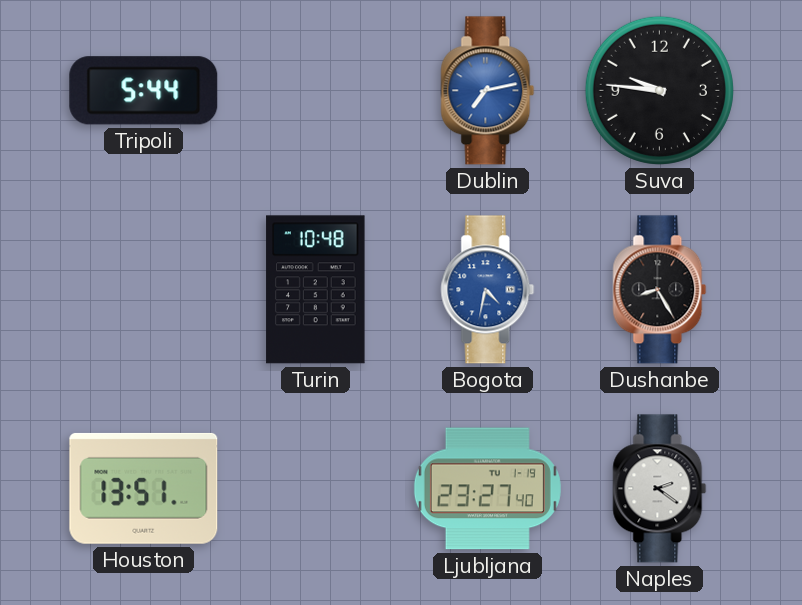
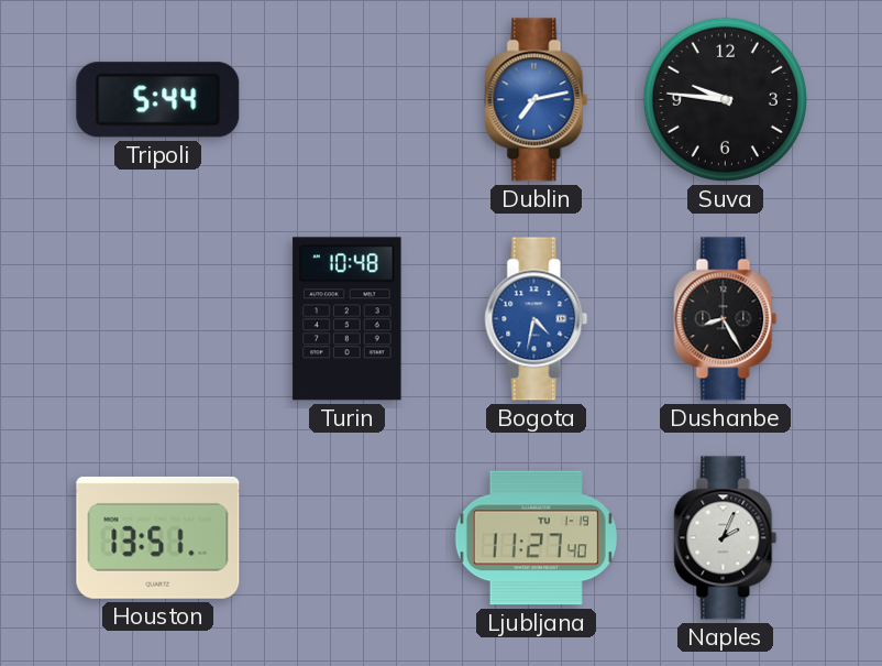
Ljubljana: 23:27 -> 11:27 (536, 538)
Naples: 2:21 -> 2:04 (726, 538)
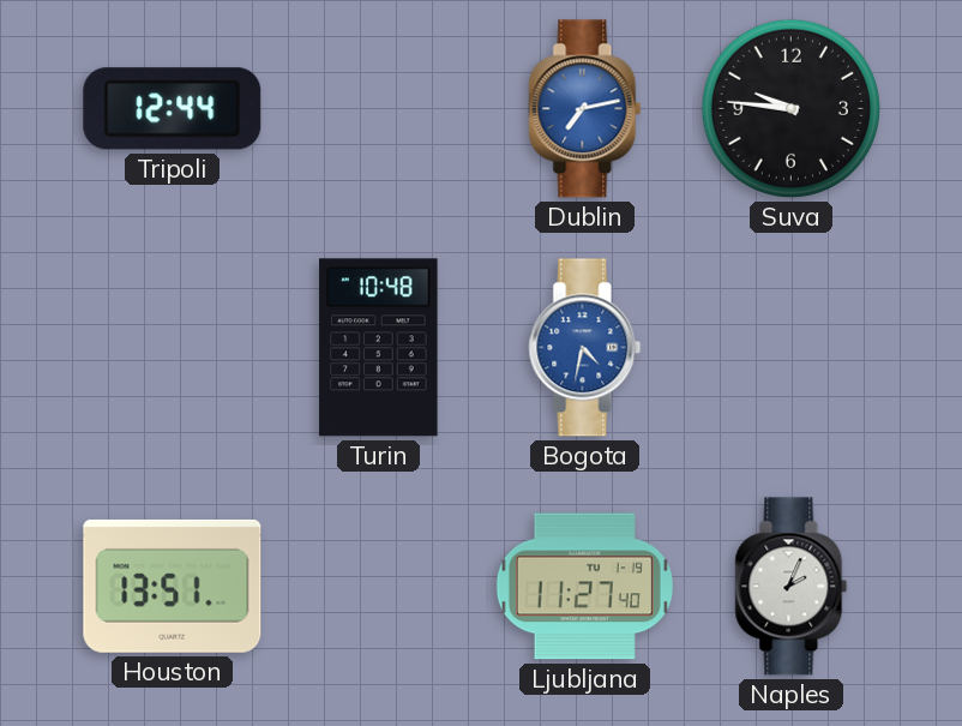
Tripoli: 5:44 -> 12:44 (173, 109)
Dushanbe: 8:25 -> none (726, 319)
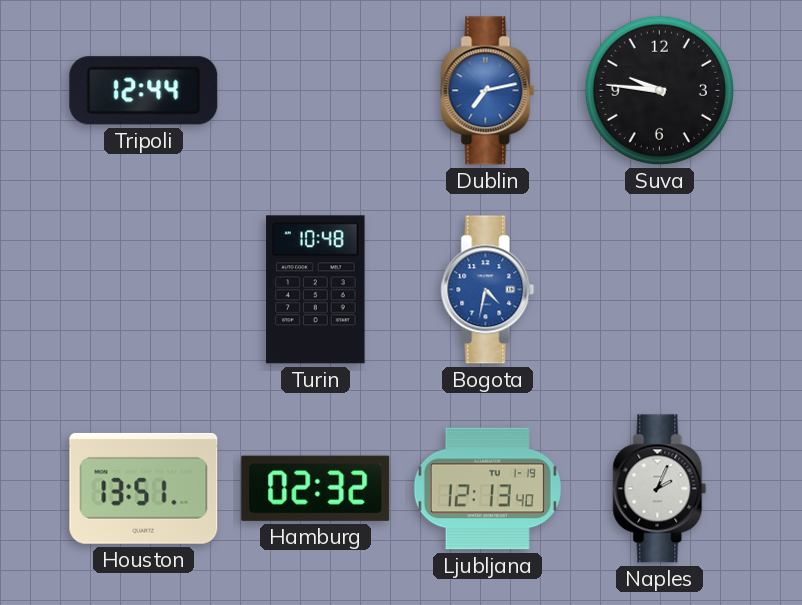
Hamburg: none -> 02:32 (316, 488)
Ljubljana: 11:27 -> 12:13 (487, 489)
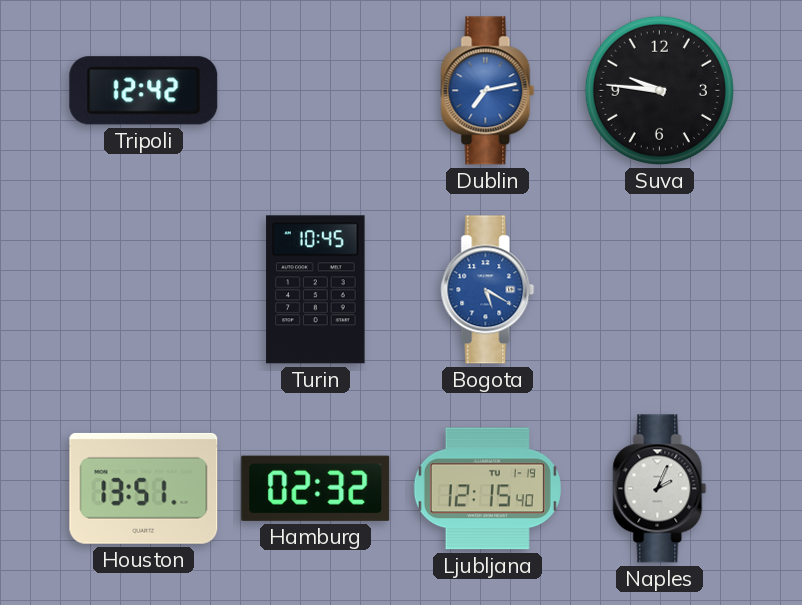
Tripoli: 12:44 -> 12:42 (144, 91)
Turin: 10:48 -> 10:45 (316, 290)
Bogota: 4:32 -> 5:20 (488, 290)
Ljubljana: 12:13 -> 12:15 (487, 489)
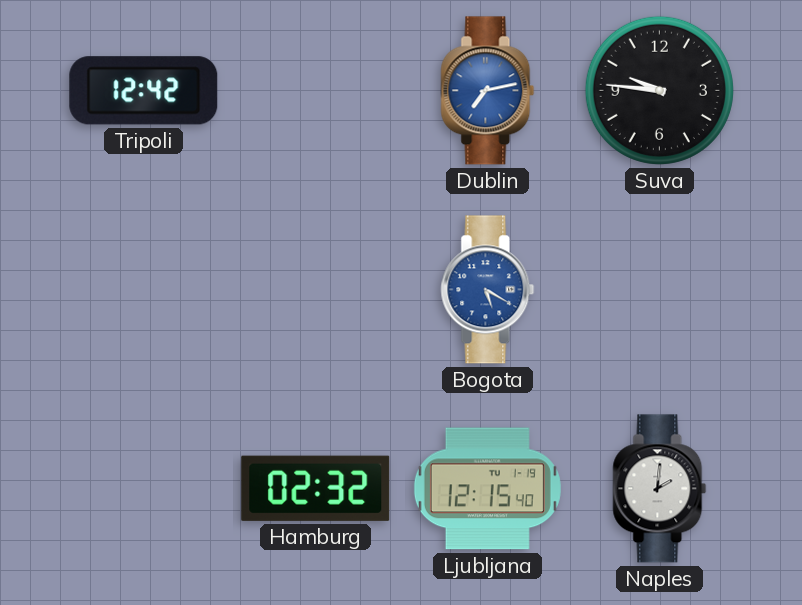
Turin: 10:45 -> none (316, 290)
Houston: 13:51 -> none (144, 488)
Naples: 2:04 -> 2:01 (660, 489)
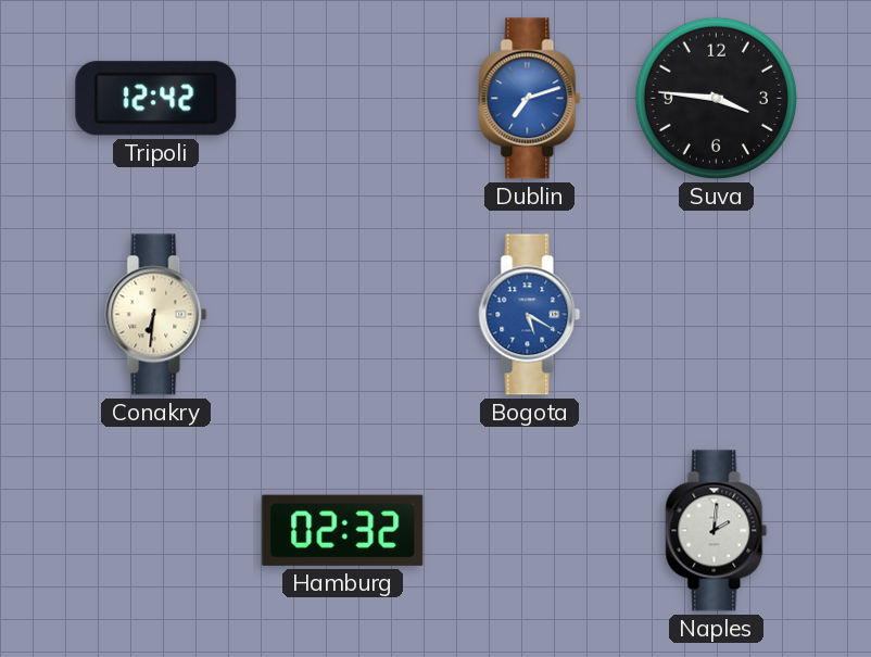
Dublin: 7:13 -> 7:12 (530, 99)
Suva: 9:46 -> 3:46 (716, 98)
Conakry: none -> 6:31 (156, 315)
Ljubljana: 12:15 -> none (487, 489)
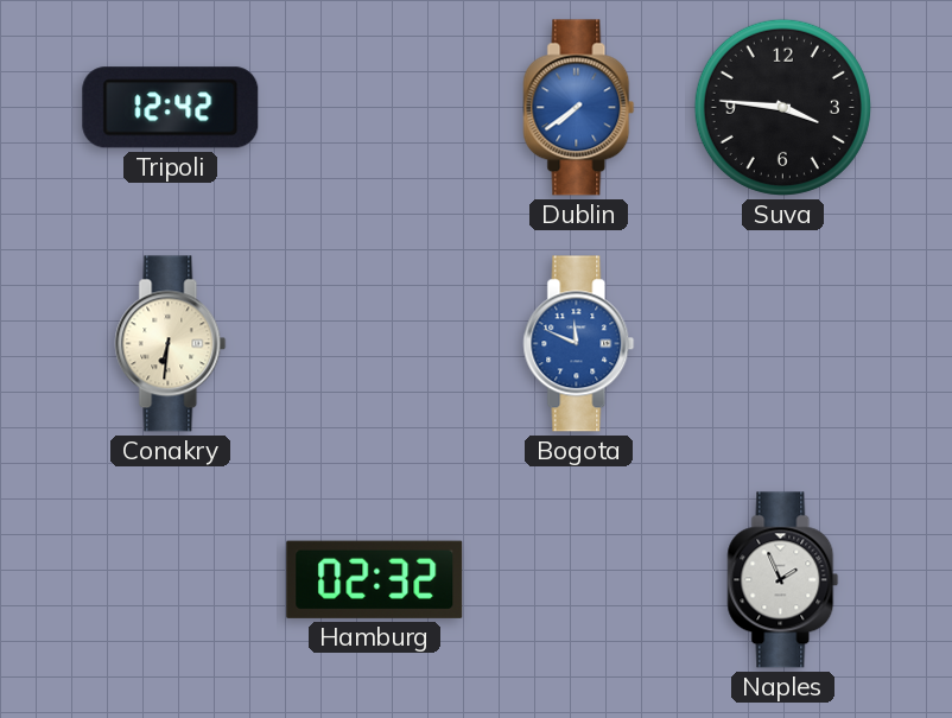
Dublin: 7:12 -> 7:39 (579, 108)
Bogota: 5:20 -> 11:49 (579, 344)
Naples: 2:01 -> 1:56 (783, 580)
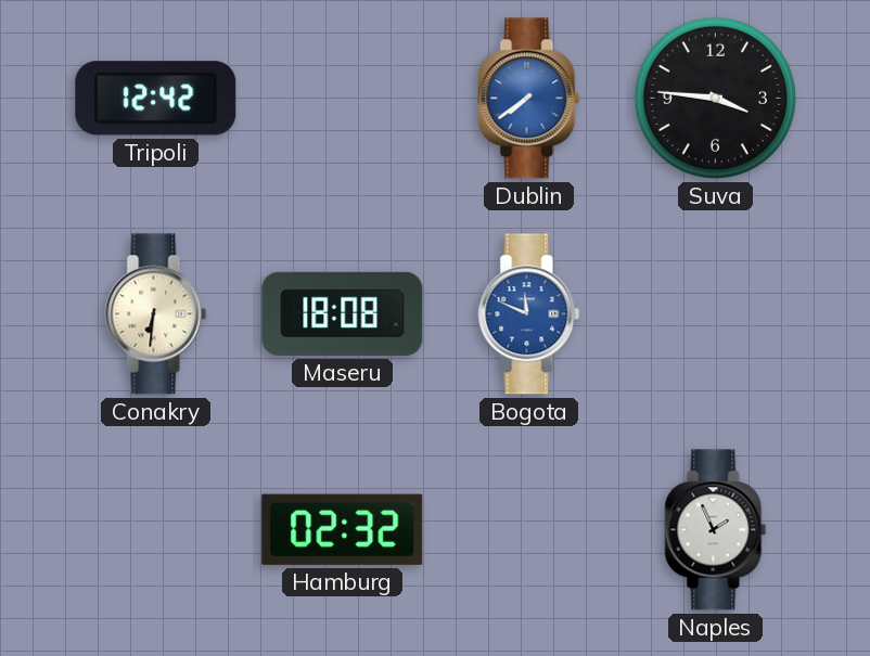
Maseru: none -> 18:08 (343, 313)
